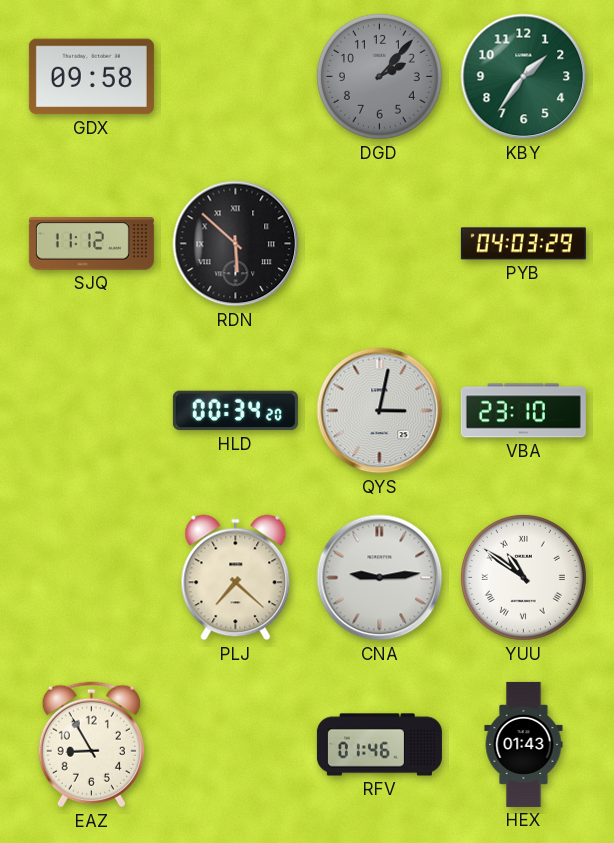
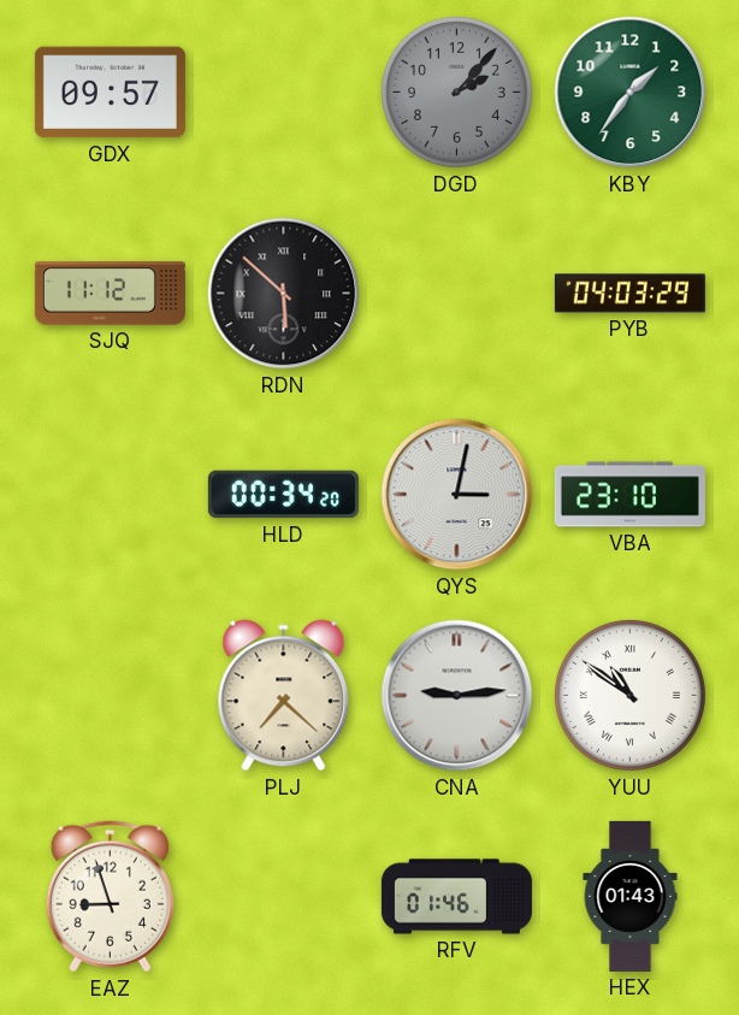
GDX: 09:58 -> 09:57 (110, 93)
EAZ: 8:55 -> 8:57 (110, 897)
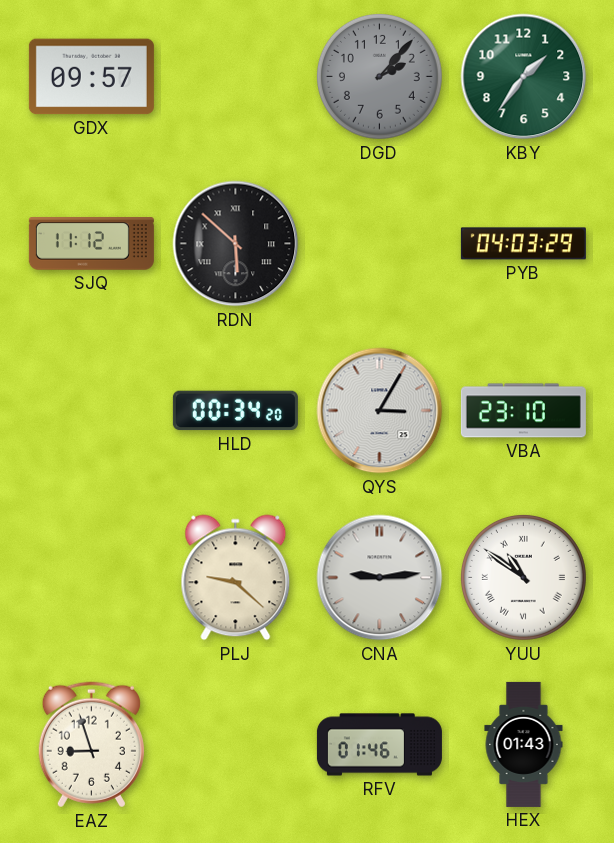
QYS: 3:02 -> 3:05 (380, 411)
PLJ: 7:22 -> 9:22 (236, 578)
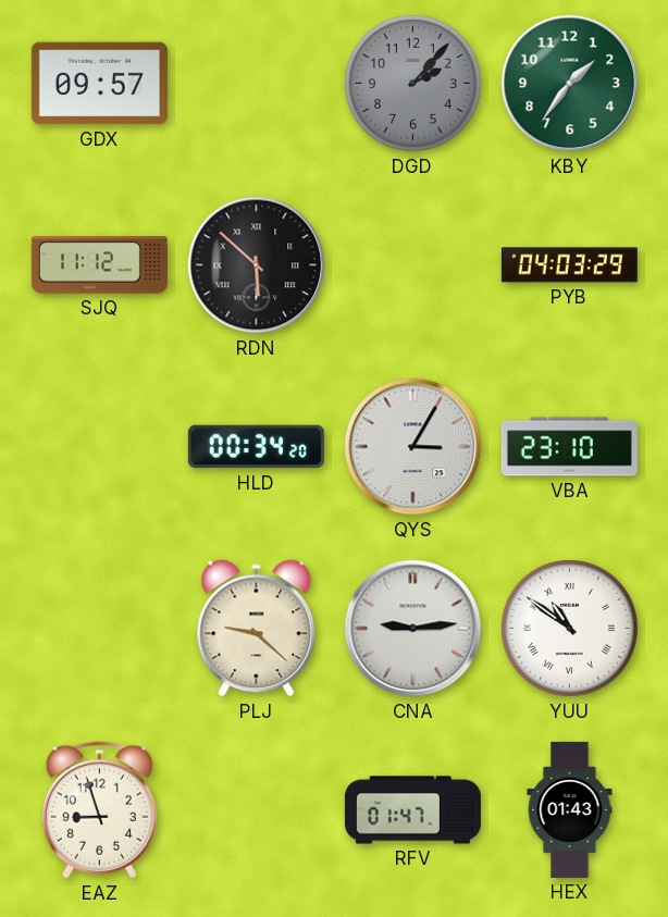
RFV: 01:46 -> 01:47 (412, 810)
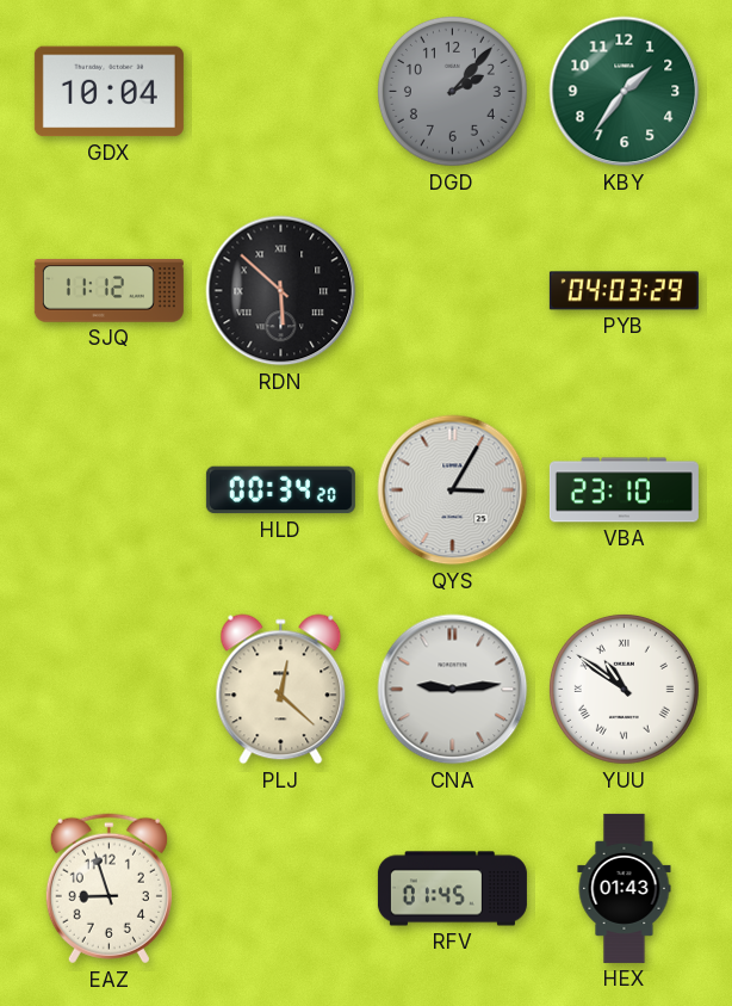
GDX: 09:57 -> 10:04 (108, 92)
PLJ: 9:22 -> 12:22 (281, 690)
RFV: 01:47 -> 01:45 (452, 889)
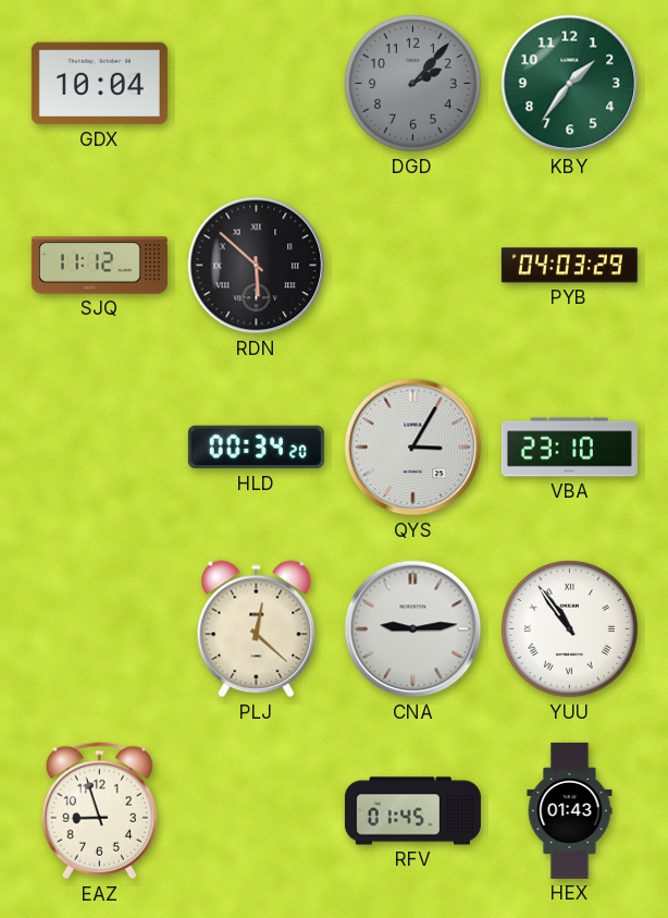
YUU: 10:51 -> 10:54 (569, 628)
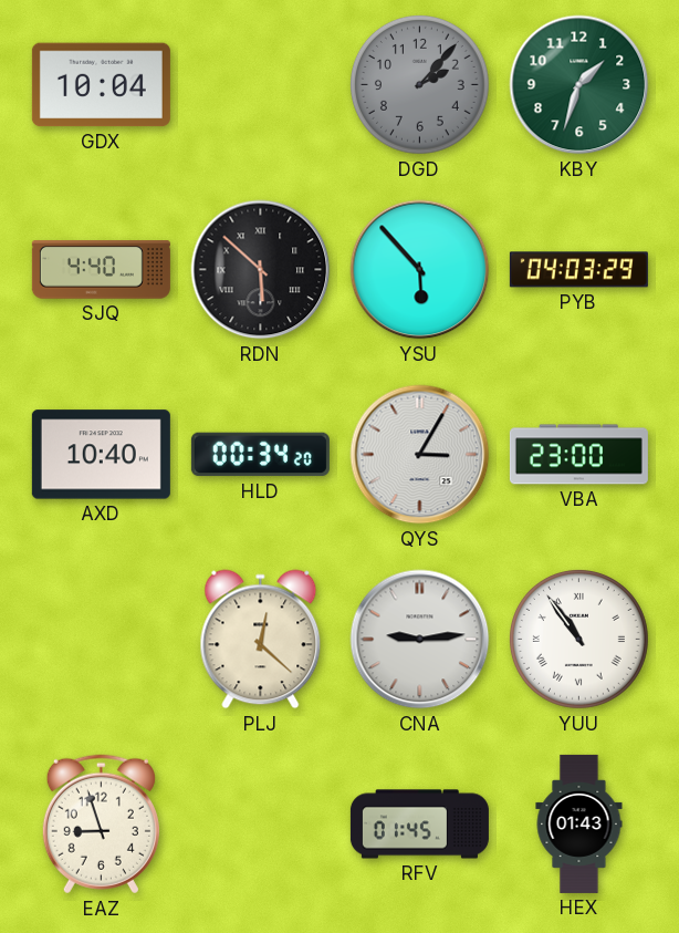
KBY: 1:36 -> 1:33 (579, 85)
SJQ: 11:12 -> 4:40 (101, 270)
YSU: none -> 5:53 (420, 270)
AXD: none -> 10:40 (101, 455)
VBA: 23:10 -> 23:00 (578, 455)
